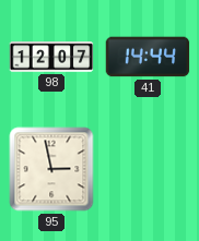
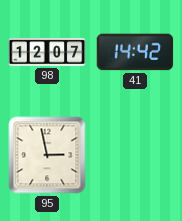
41: 14:44 -> 14:42 (135, 52)
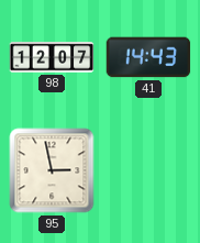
41: 14:42 -> 14:43 (148, 57)
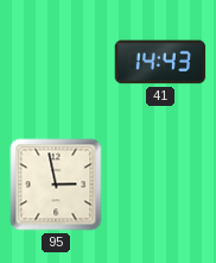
98: 12:07 -> none (52, 57)
